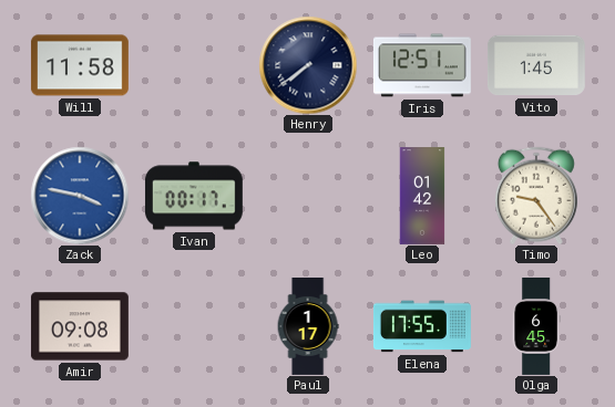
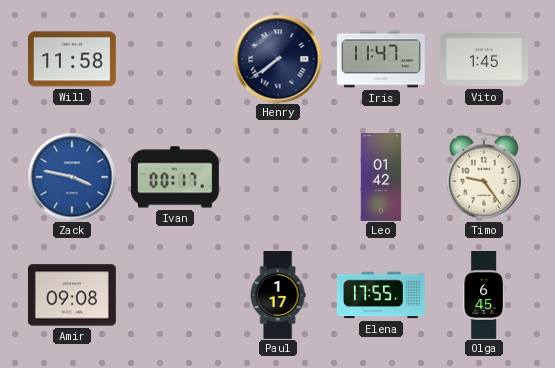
Iris: 12:51 -> 11:47 (381, 59)
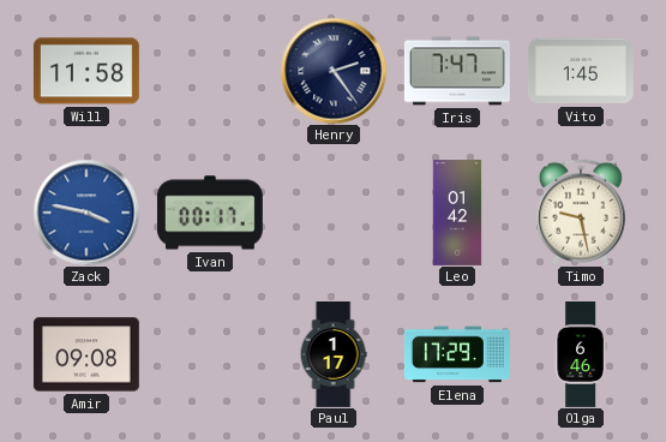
Henry: 7:39 -> 2:24 (334, 71)
Iris: 11:47 -> 7:47 (457, 71)
Timo: 9:24 -> 9:28 (581, 213)
Elena: 17:55 -> 17:29 (457, 354)
Olga: 6:45 -> 6:46 (581, 356)
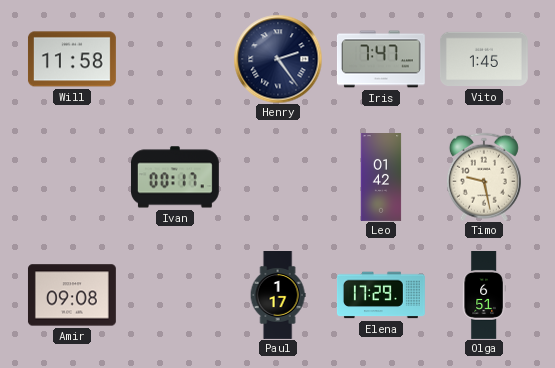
Zack: 3:47 -> none (86, 213)
Olga: 6:46 -> 6:51 (484, 296)
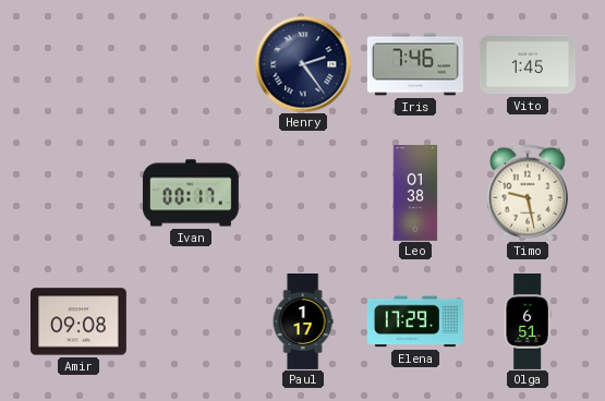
Will: 11:58 -> none (72, 59)
Iris: 7:47 -> 7:46 (415, 64)
Leo: 01:42 -> 01:38 (415, 194)
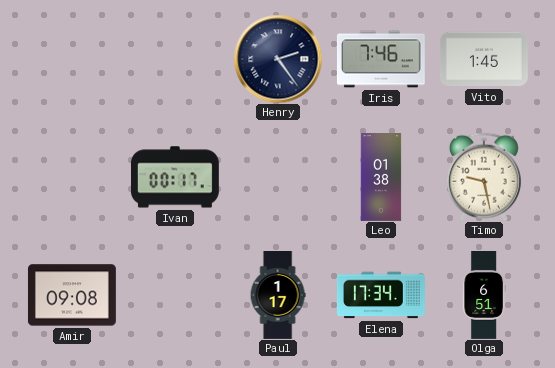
Elena: 17:29 -> 17:34 (381, 295)
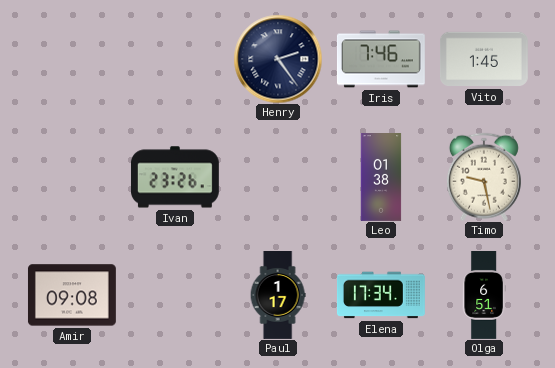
Ivan: 00:17 -> 23:26 (175, 177)
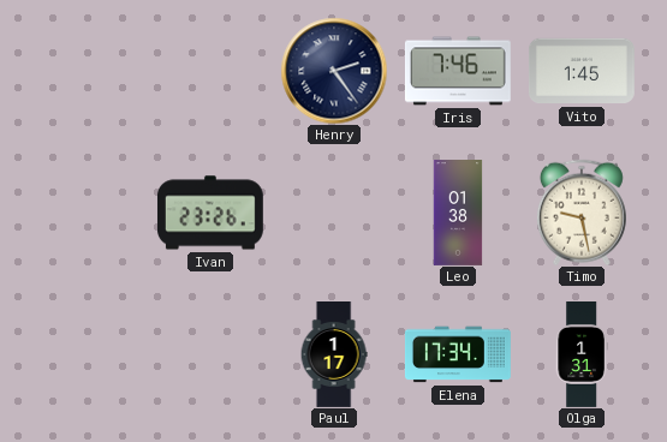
Amir: 09:08 -> none (72, 295)
Olga: 6:51 -> 1:31 (582, 356)
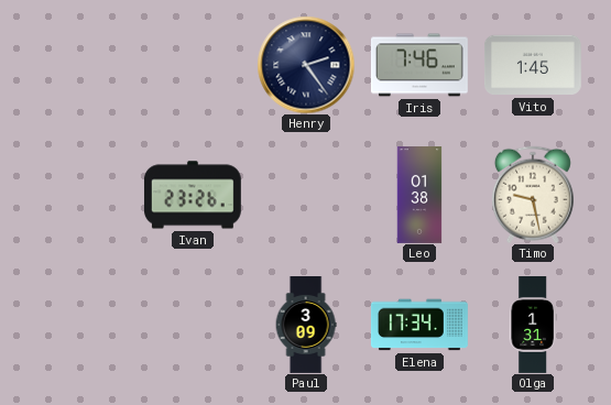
Paul: 1:17 -> 3:09 (306, 326)
